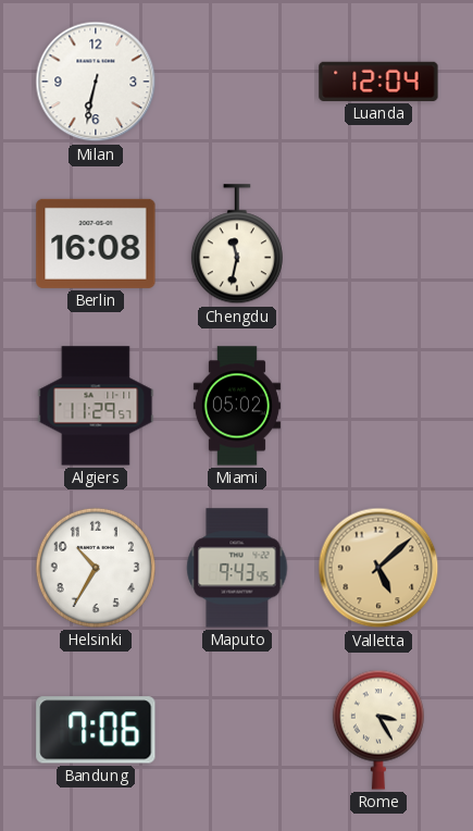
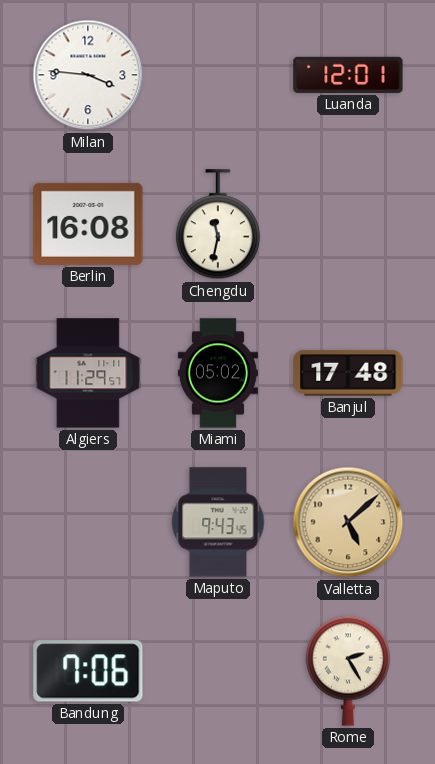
Milan: 6:32 -> 3:46 (88, 75)
Luanda: 12:04 -> 12:01 (348, 75)
Banjul: none -> 17:48 (348, 373)
Helsinki: 10:35 -> none (96, 568)
Rome: 3:25 -> 2:25 (348, 671)
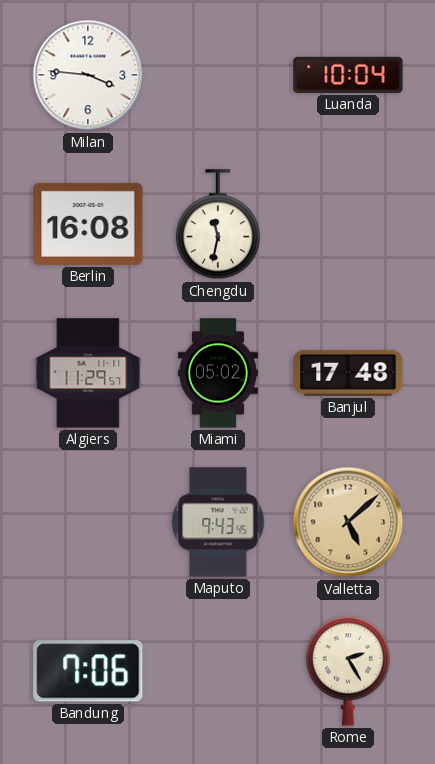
Luanda: 12:01 -> 10:04 (348, 75)
